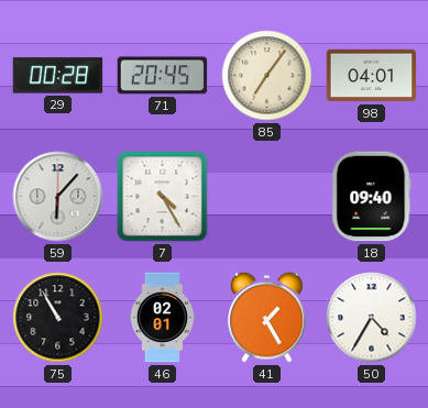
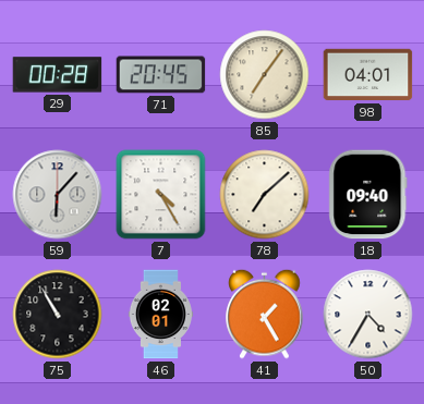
78: none -> 7:08 (265, 195)
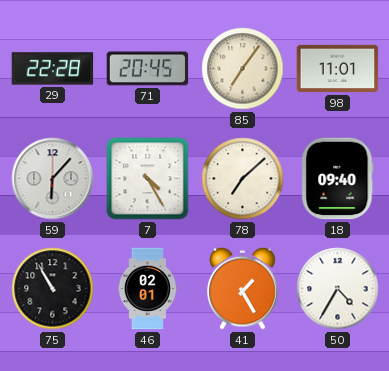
29: 00:28 -> 22:28 (53, 69)
98: 04:01 -> 11:01 (338, 69)
